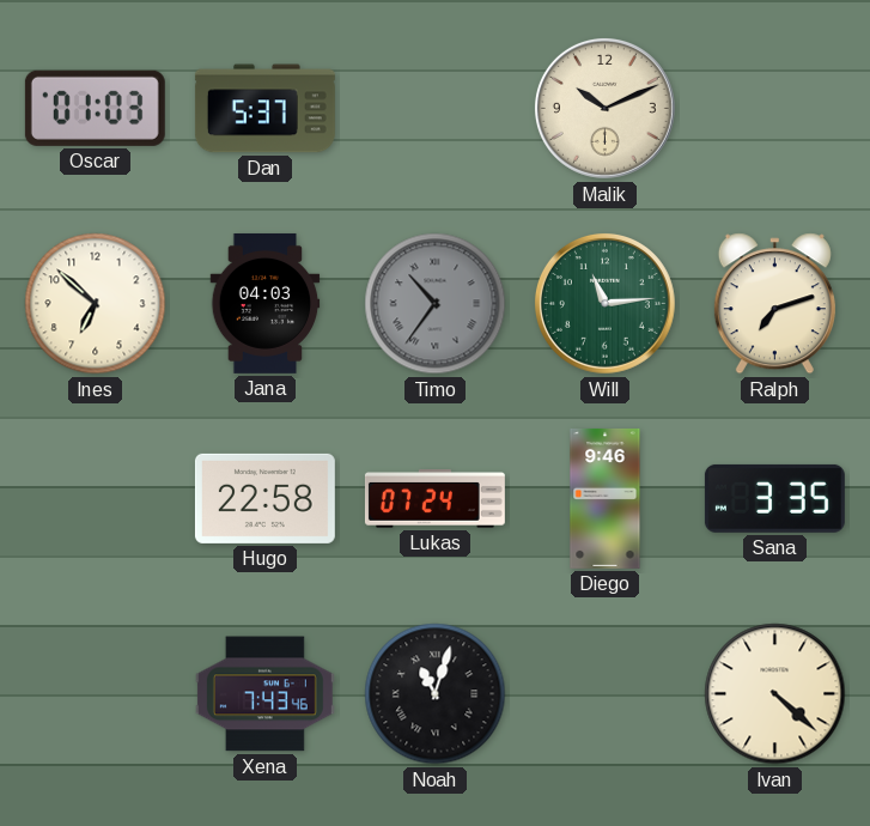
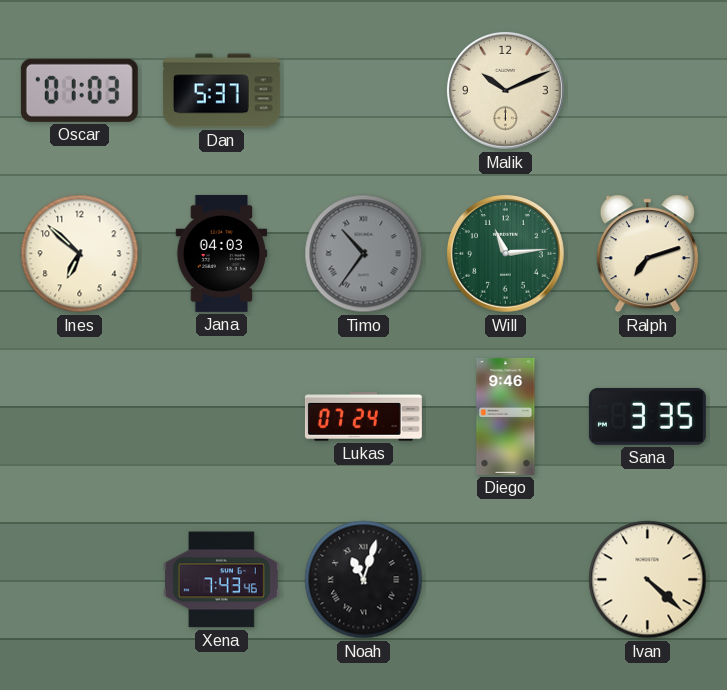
Hugo: 22:58 -> none (264, 498)
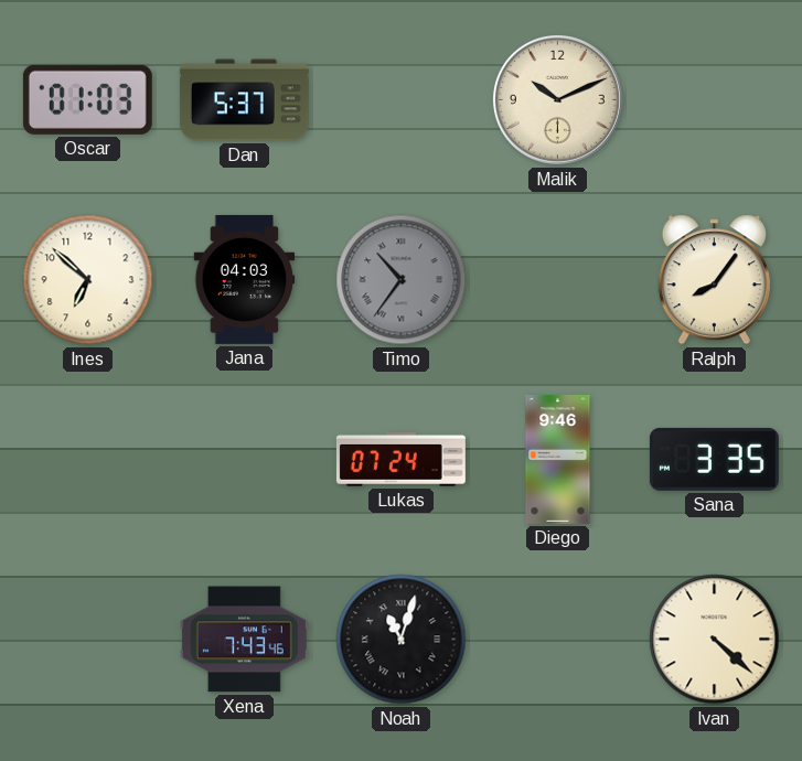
Will: 11:14 -> none (505, 253)
Ralph: 7:12 -> 8:06 (714, 280)
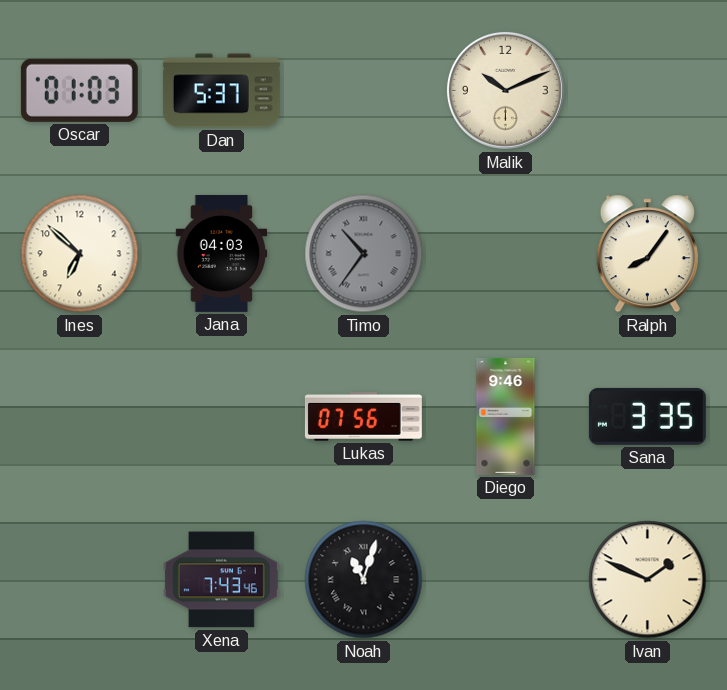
Lukas: 07:24 -> 07:56 (363, 417)
Ivan: 4:22 -> 1:49 (648, 580)
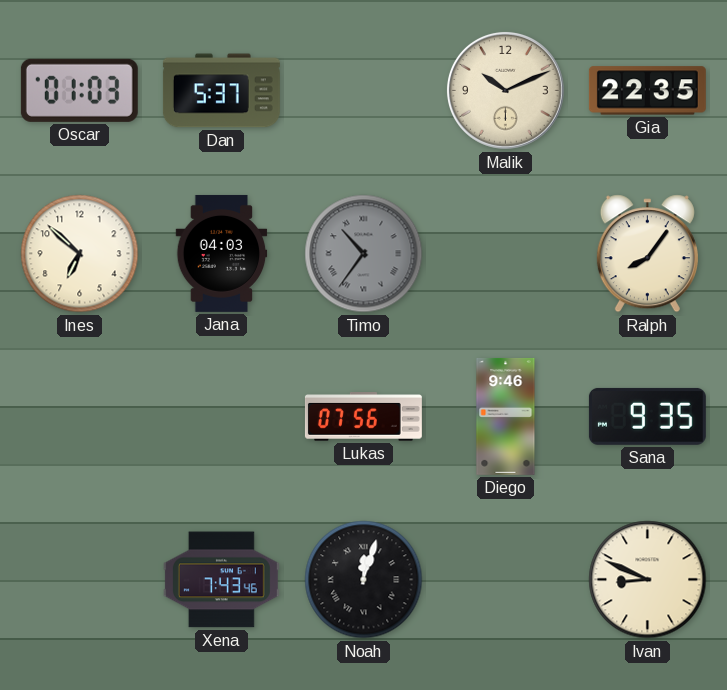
Gia: none -> 22:35 (647, 91)
Sana: 3:35 -> 9:35 (647, 416)
Noah: 11:03 -> 12:03 (364, 580)
Ivan: 1:49 -> 8:49 (648, 580)
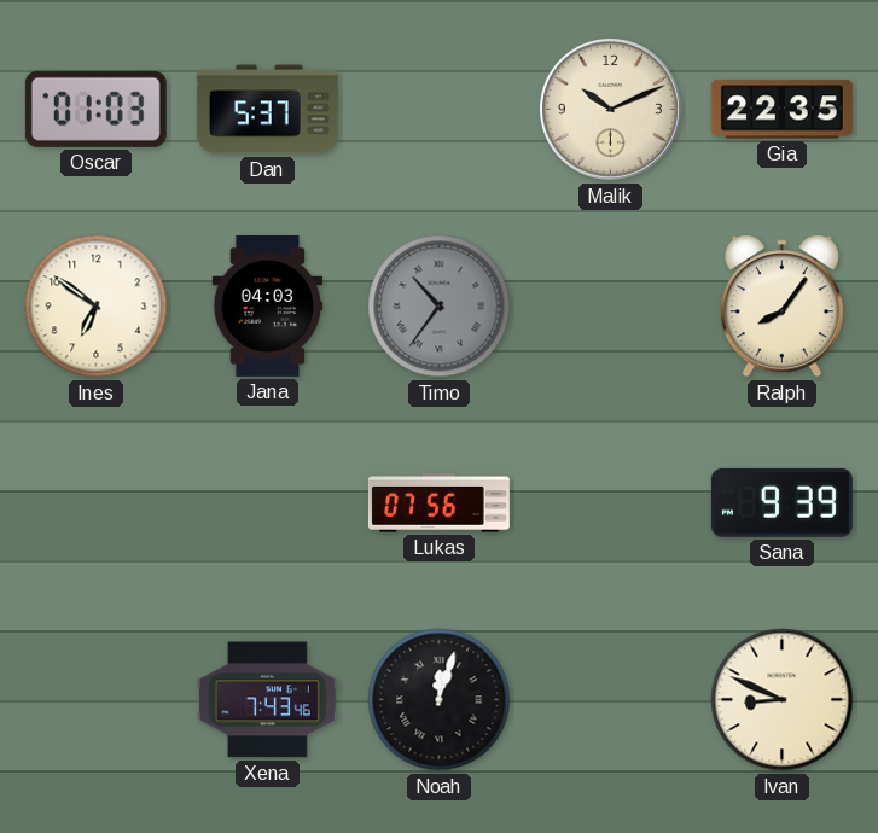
Ines: 6:52 -> 6:51 (97, 307)
Diego: 9:46 -> none (506, 416)
Sana: 9:35 -> 9:39 (781, 502)
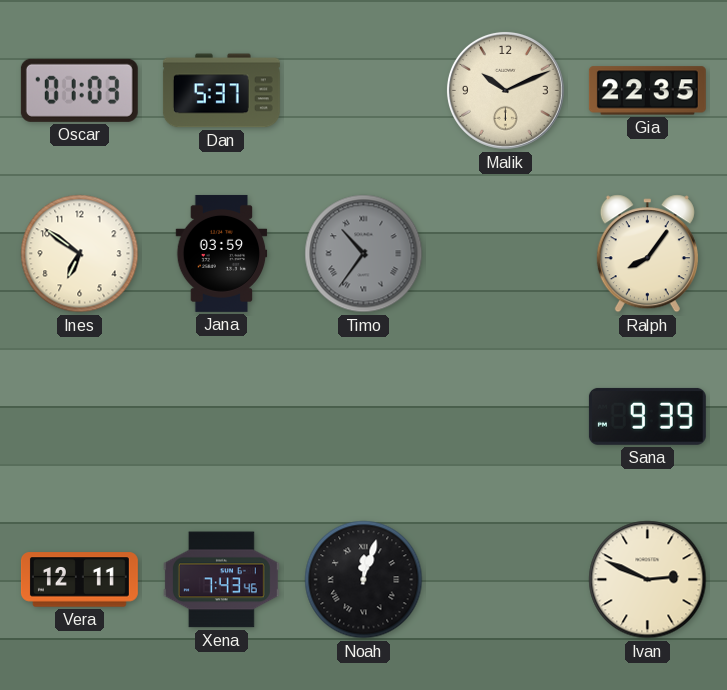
Jana: 04:03 -> 03:59 (222, 253)
Lukas: 07:56 -> none (438, 503)
Vera: none -> 12:11 (79, 580)
Ivan: 8:49 -> 2:49 (648, 580)
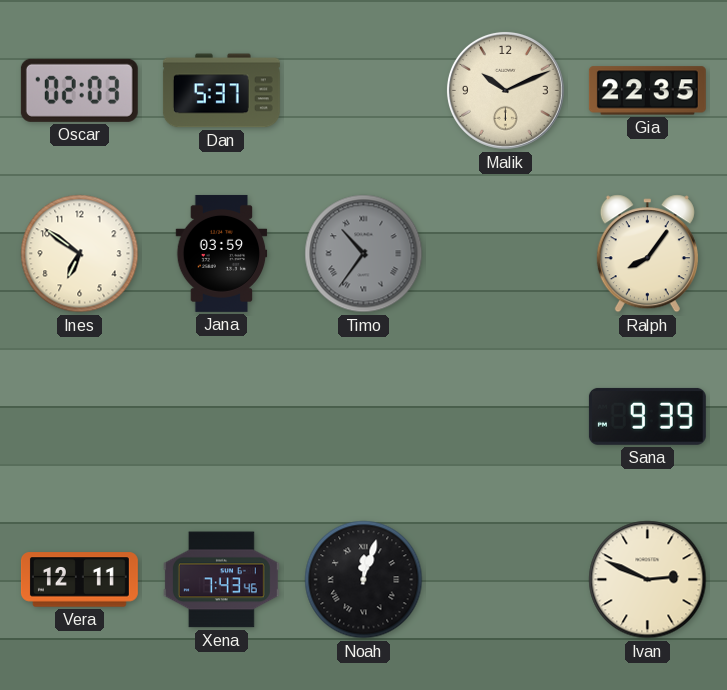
Oscar: 01:03 -> 02:03 (79, 90)
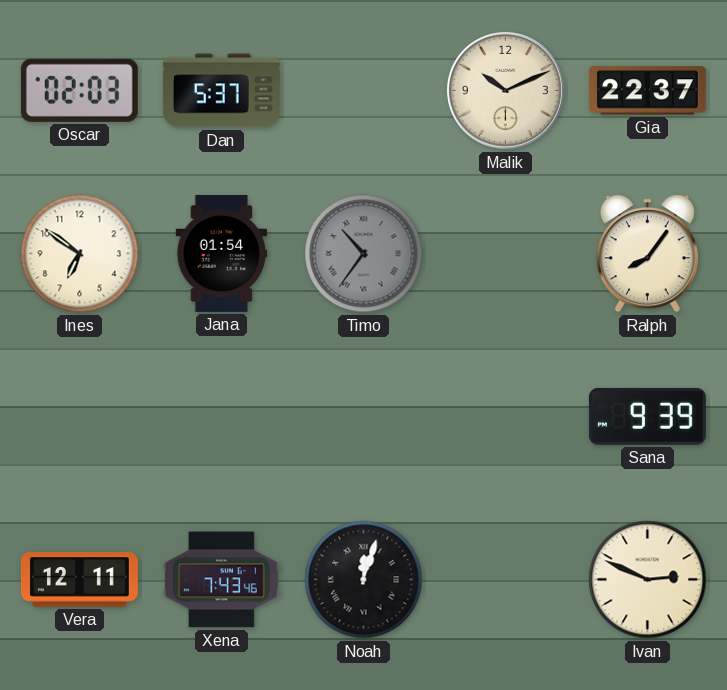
Gia: 22:35 -> 22:37 (647, 91)
Jana: 03:59 -> 01:54 (222, 253)
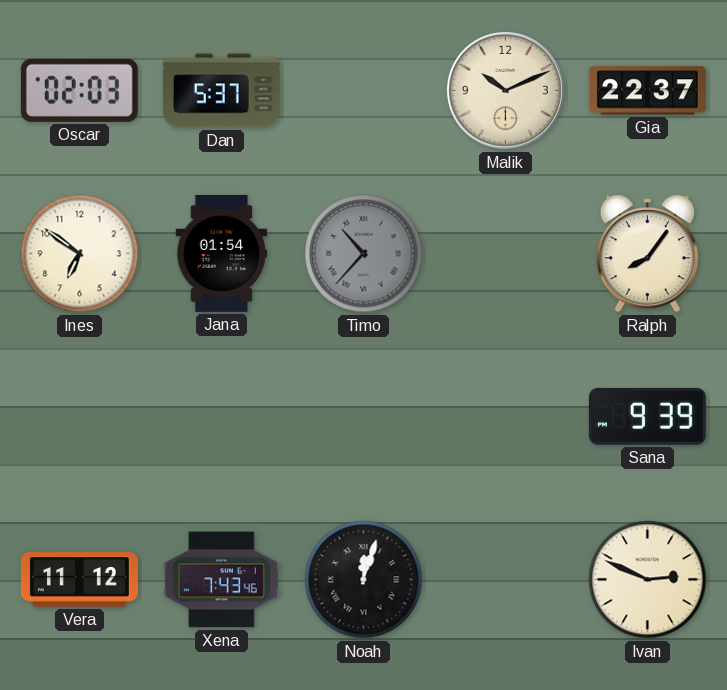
Timo: 10:36 -> 10:37 (364, 254)
Vera: 12:11 -> 11:12 (79, 580)
